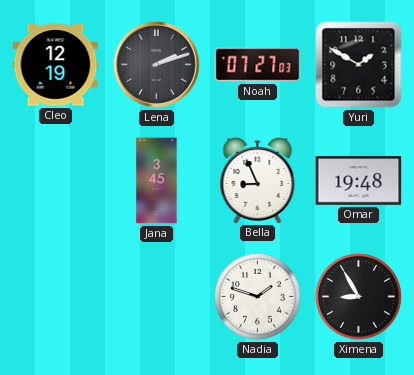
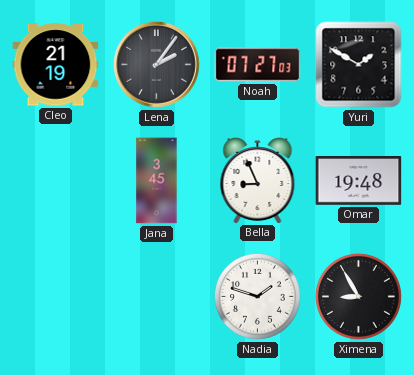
Cleo: 12:19 -> 21:19 (56, 65)
Lena: 2:12 -> 2:06 (157, 65)
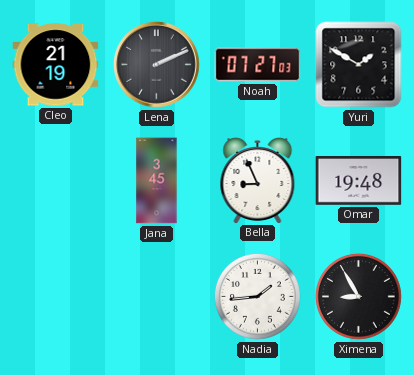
Lena: 2:06 -> 2:11 (157, 65)
Nadia: 1:48 -> 1:44 (258, 297)
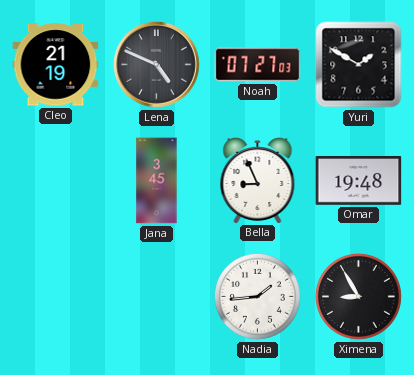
Lena: 2:11 -> 4:49 (157, 65)
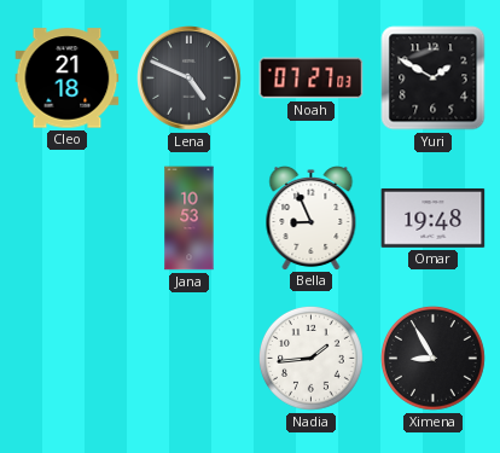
Cleo: 21:19 -> 21:18 (68, 79)
Jana: 3:45 -> 10:53 (190, 219)
